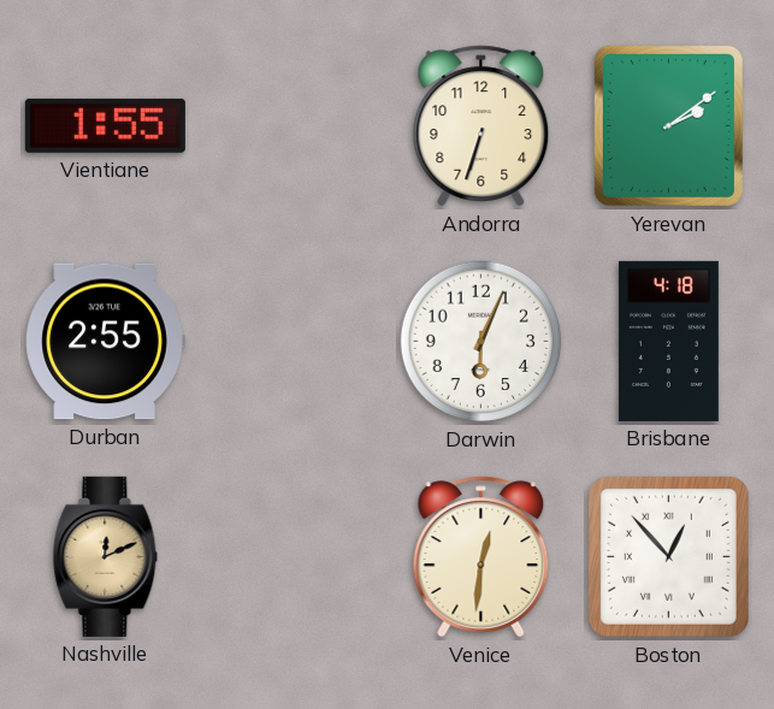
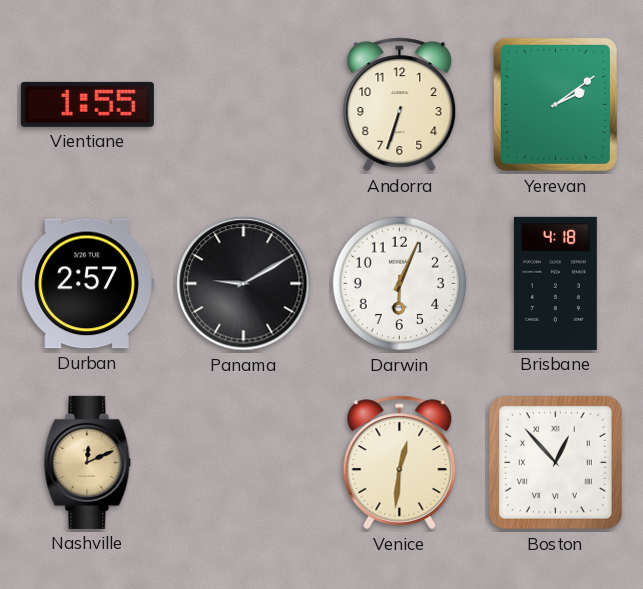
Durban: 2:55 -> 2:57 (87, 284)
Panama: none -> 9:10 (244, 284)
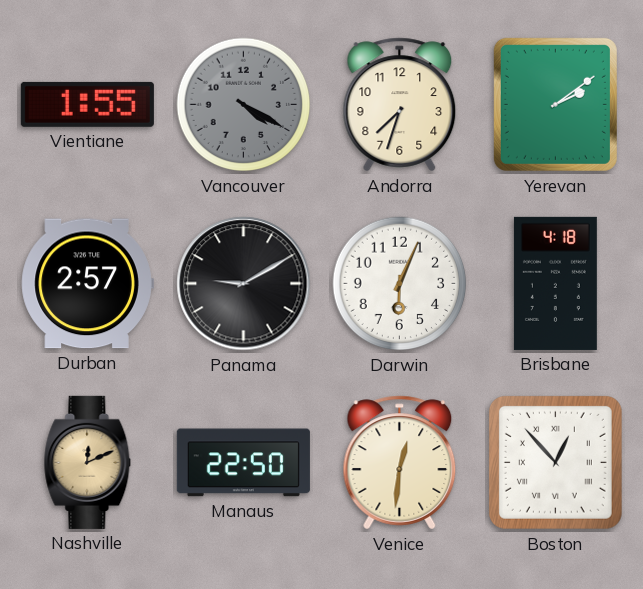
Vancouver: none -> 4:20 (244, 105)
Andorra: 6:33 -> 7:33 (400, 105)
Manaus: none -> 22:50 (243, 463)
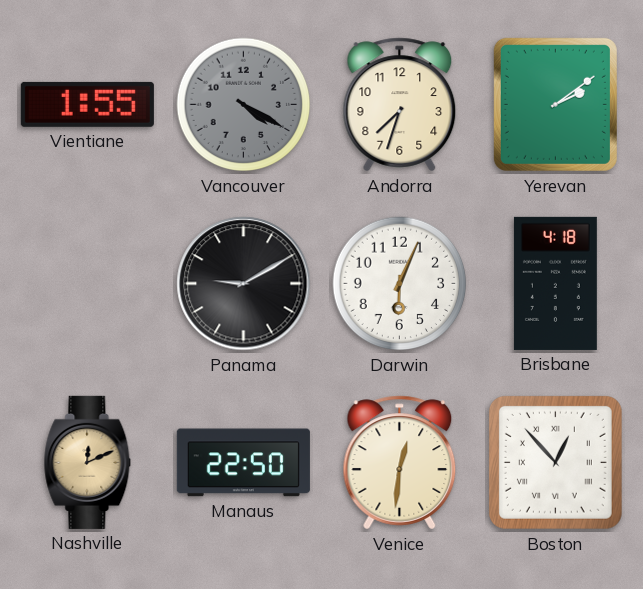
Durban: 2:57 -> none (87, 284)
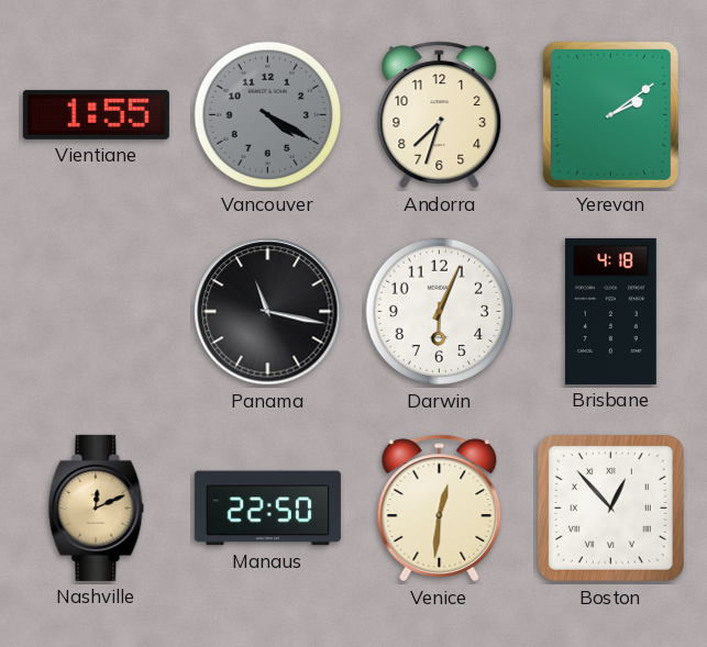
Panama: 9:10 -> 11:17 (268, 312)
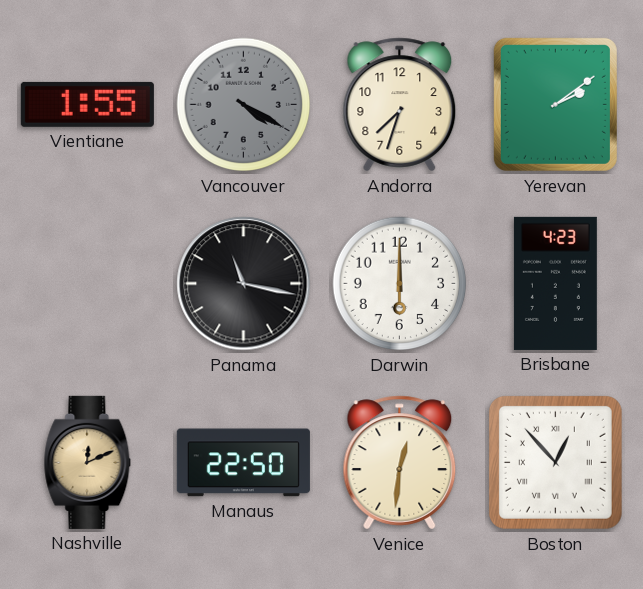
Darwin: 6:04 -> 6:00 (400, 284)
Brisbane: 4:18 -> 4:23 (555, 283)
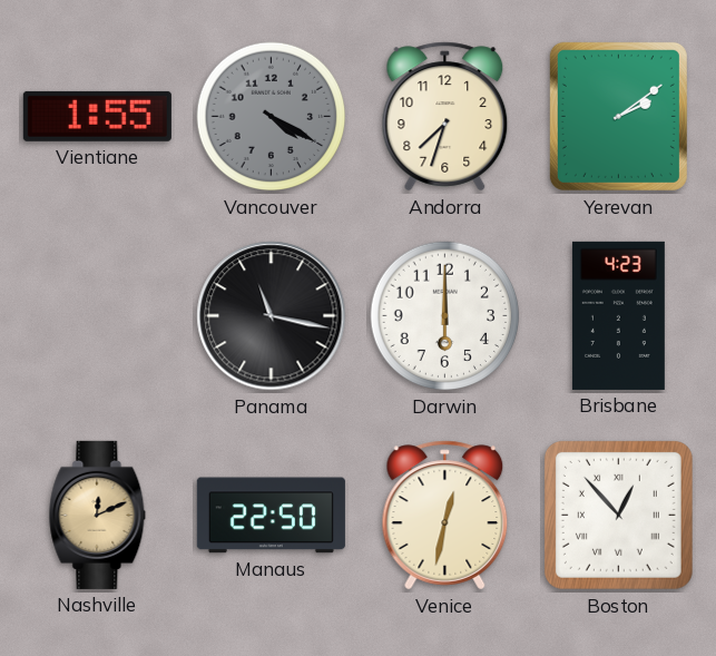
Venice: 12:31 -> 12:32 (445, 516)
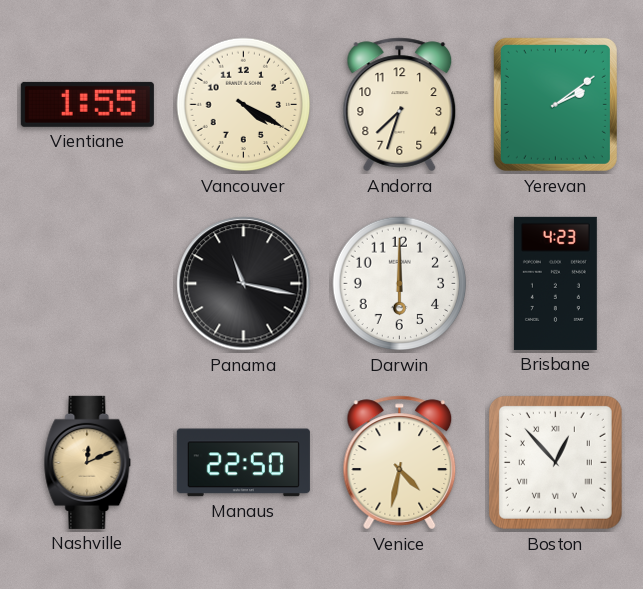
Vancouver dial: grey -> cream (244, 105)
Venice: 12:32 -> 4:32 (400, 463)
